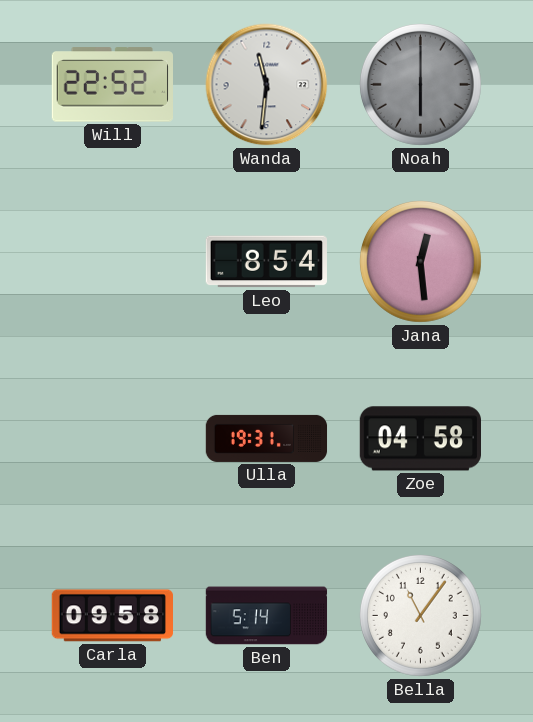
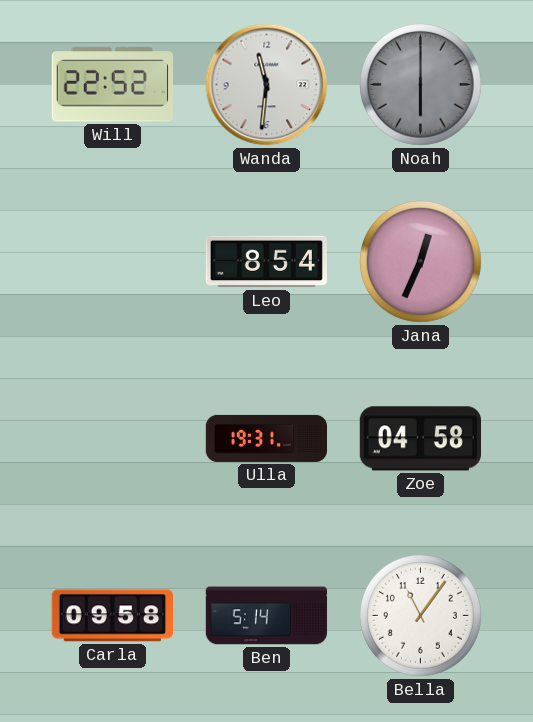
Jana: 12:29 -> 12:34 (420, 261)
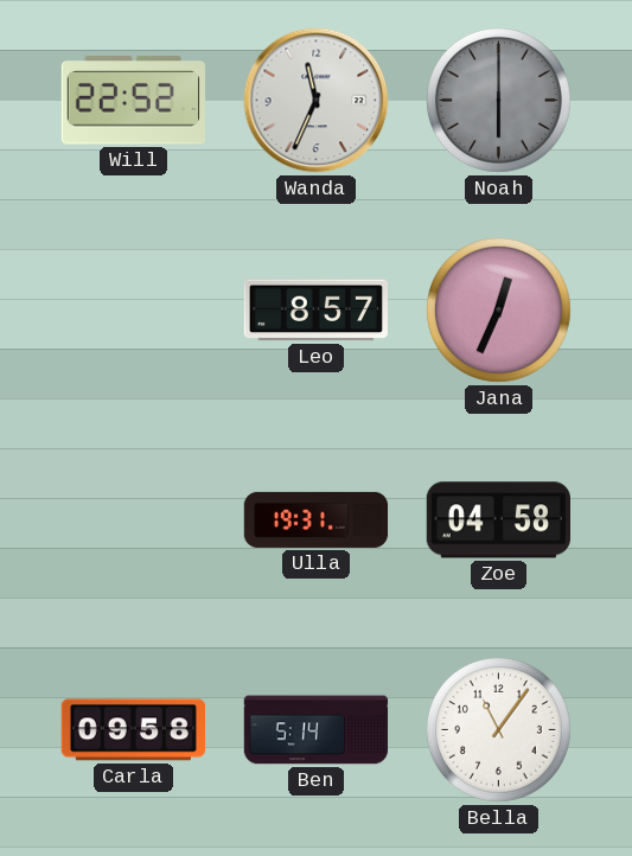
Wanda: 11:31 -> 11:34 (317, 101)
Leo: 8:54 -> 8:57 (315, 311)
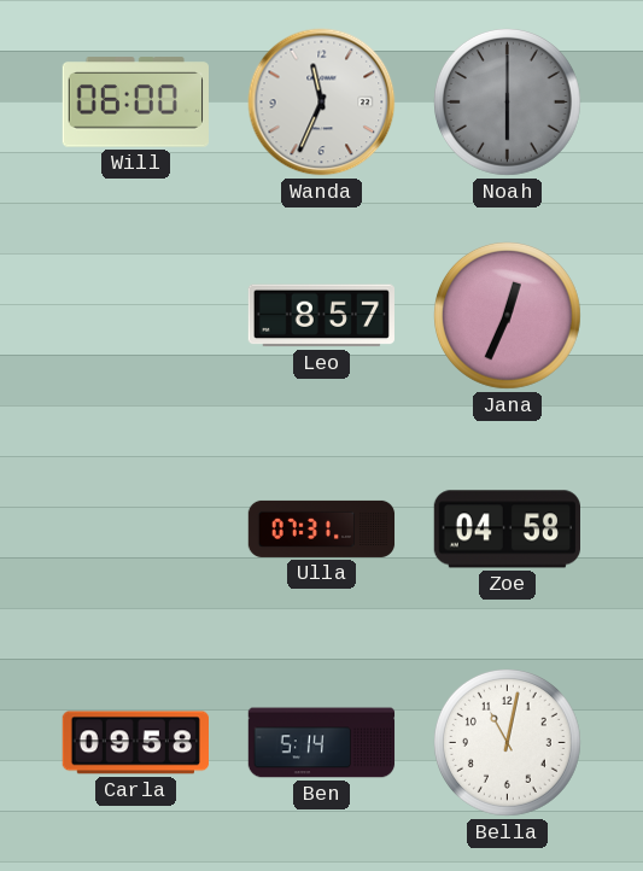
Will: 22:52 -> 06:00 (135, 103)
Ulla: 19:31 -> 07:31 (322, 528)
Bella: 11:06 -> 11:02 (507, 742)
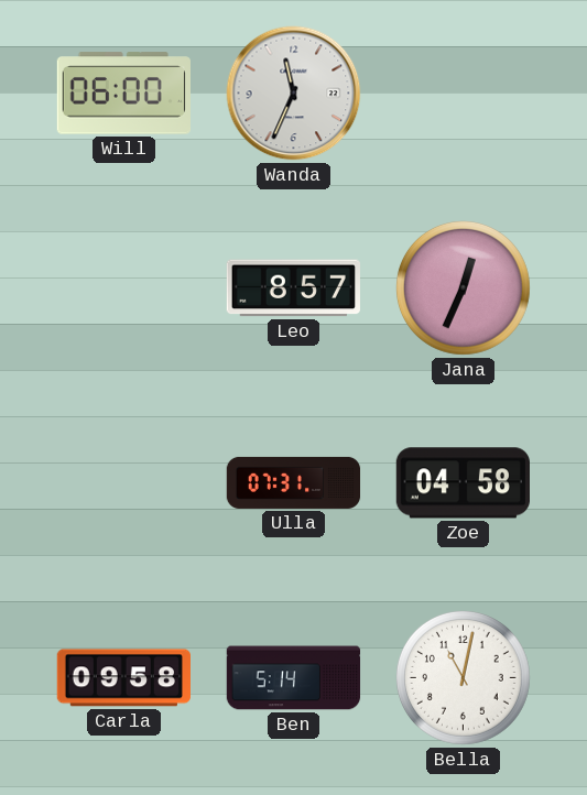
Noah: 6:00 -> none (507, 101)
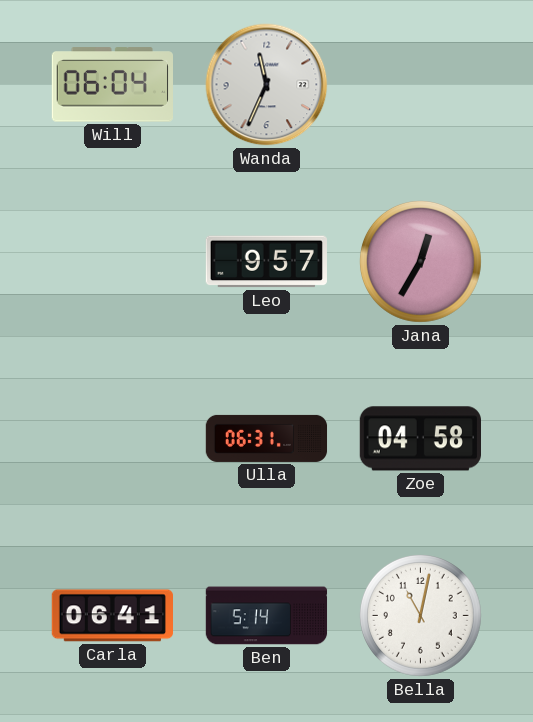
Will: 06:00 -> 06:04 (112, 85)
Leo: 8:57 -> 9:57 (266, 262)
Jana: 12:34 -> 12:35 (420, 261)
Ulla: 07:31 -> 06:31 (267, 438)
Carla: 09:58 -> 06:41 (112, 616)
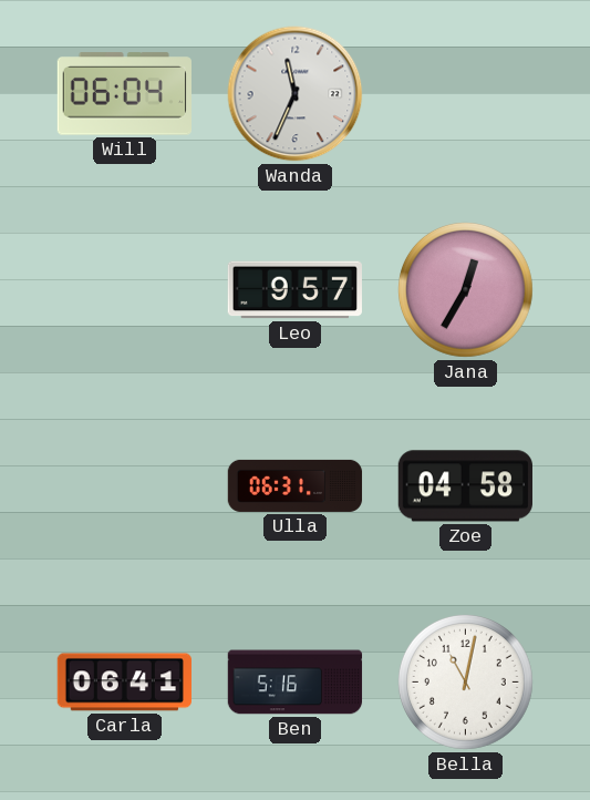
Ben: 5:14 -> 5:16 (296, 683)
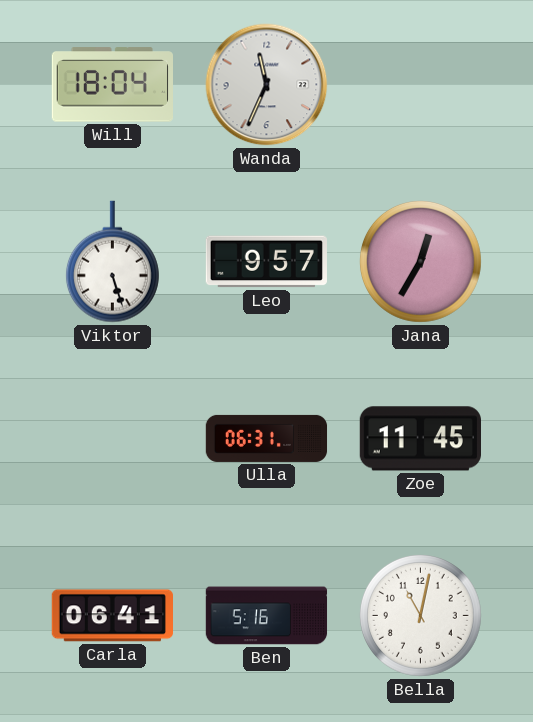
Will: 06:04 -> 18:04 (112, 85)
Viktor: none -> 5:27 (112, 262)
Zoe: 04:58 -> 11:45 (420, 439)
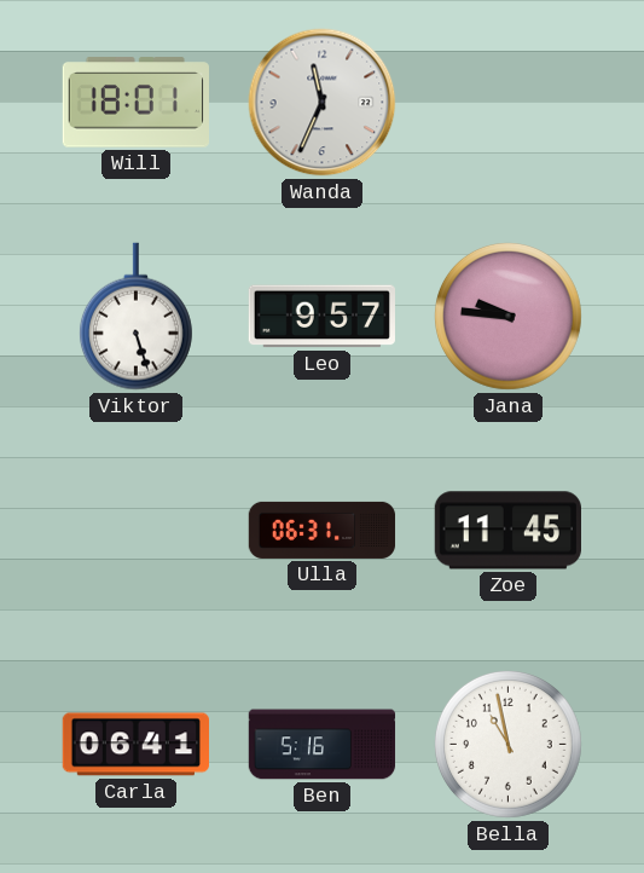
Will: 18:04 -> 18:01 (135, 103)
Jana: 12:35 -> 9:46 (507, 316)
Bella: 11:02 -> 10:58 (507, 744)
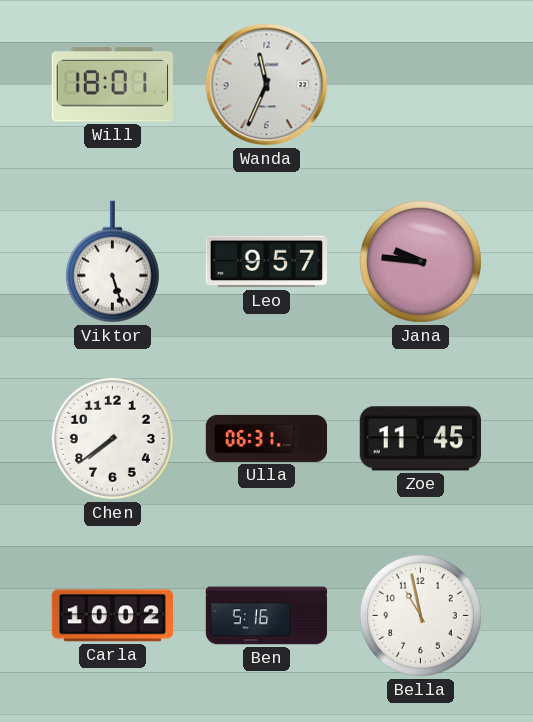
Chen: none -> 7:39 (112, 438)
Carla: 06:41 -> 10:02 (112, 616)
